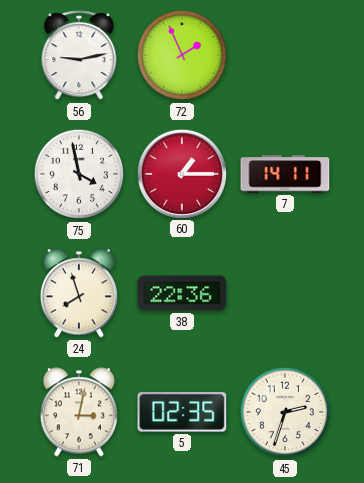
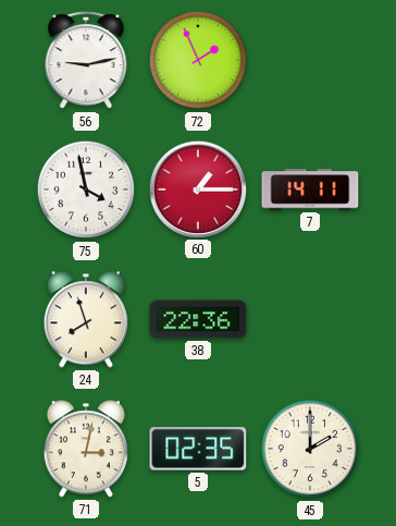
45: 2:33 -> 2:00 (310, 449)
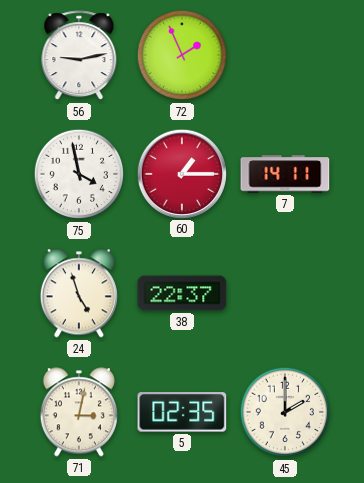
24: 7:57 -> 4:57 (79, 293)
38: 22:36 -> 22:37 (182, 293)
